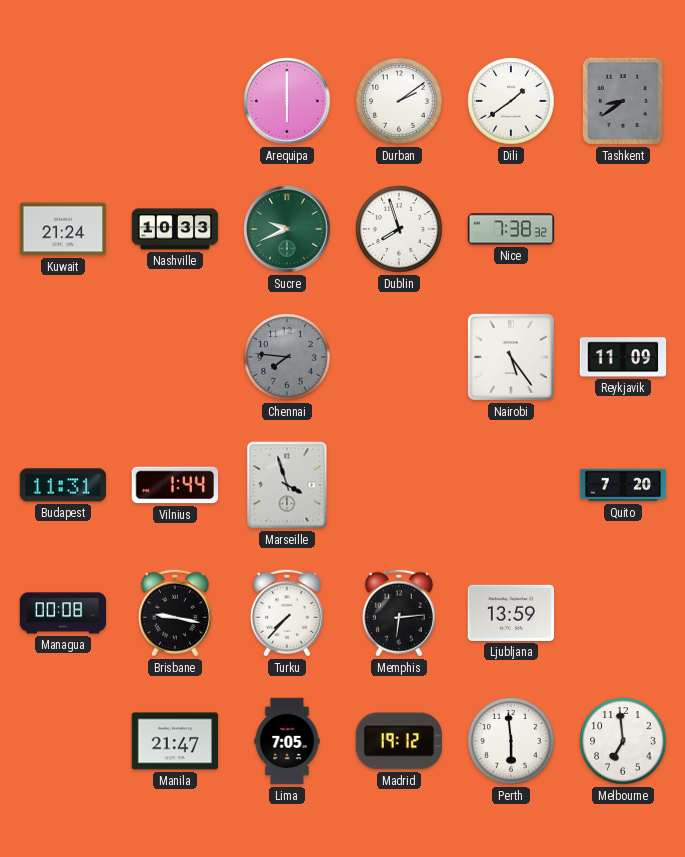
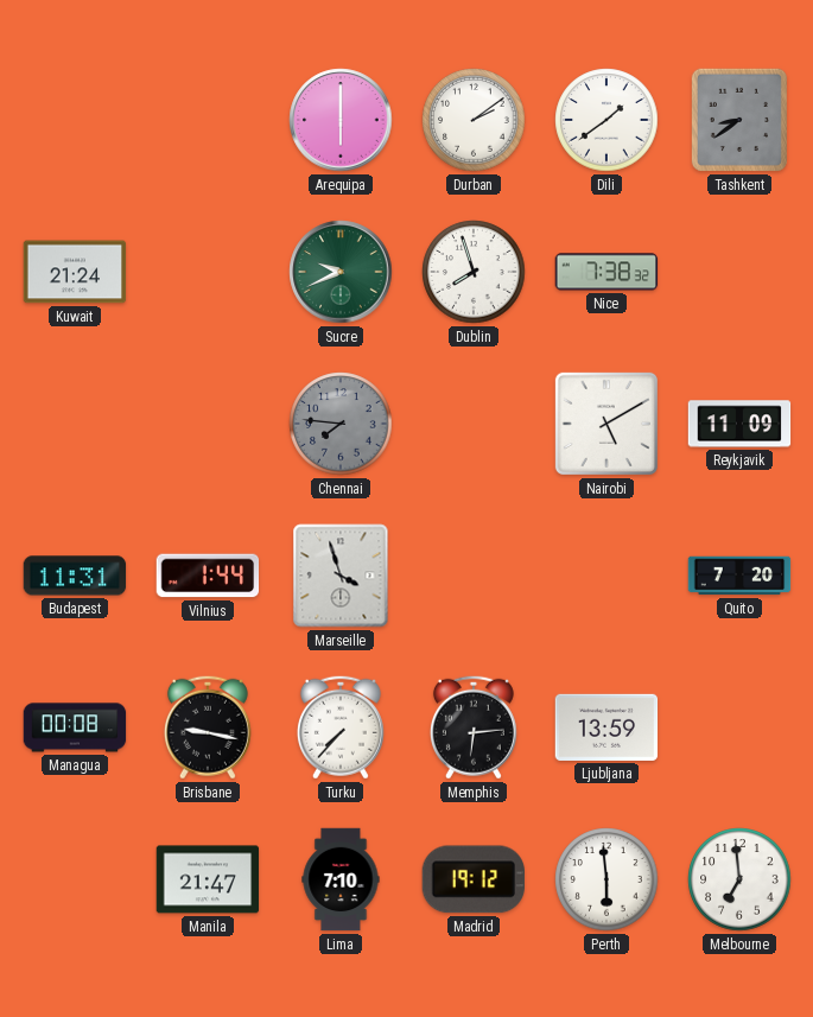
Nashville: 10:33 -> none (175, 229)
Nairobi: 5:24 -> 5:10 (606, 424)
Lima: 7:05 -> 7:10 (341, 879)
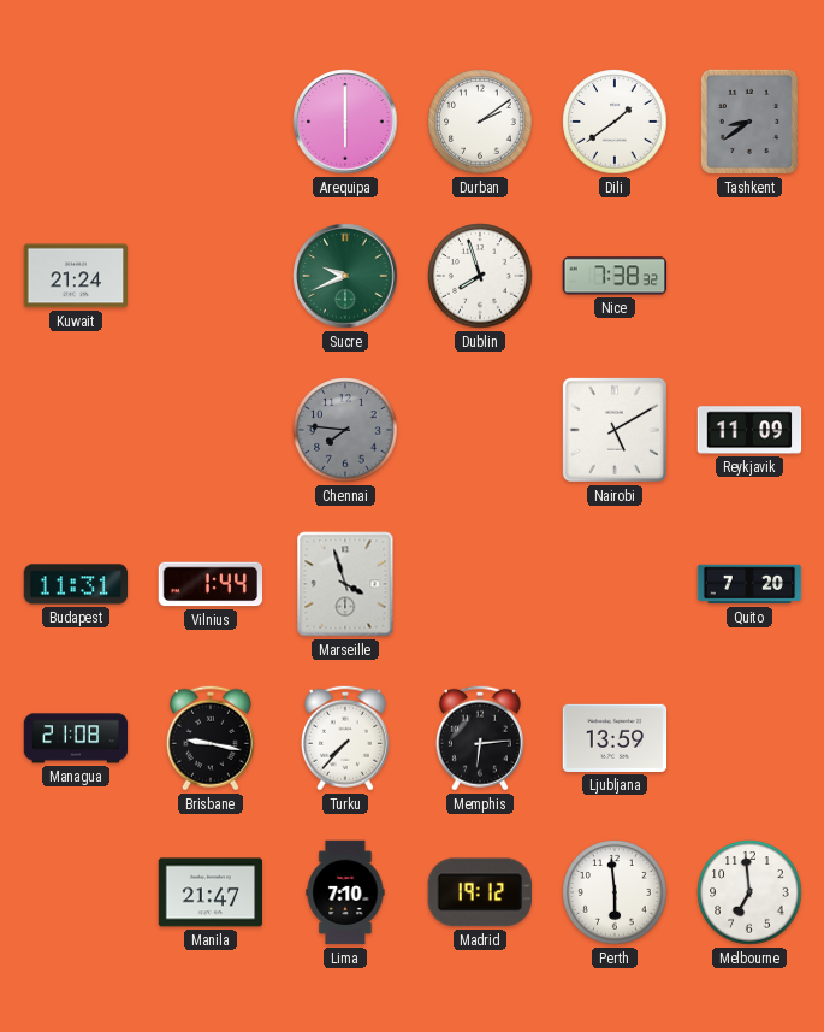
Managua: 00:08 -> 21:08 (76, 738)
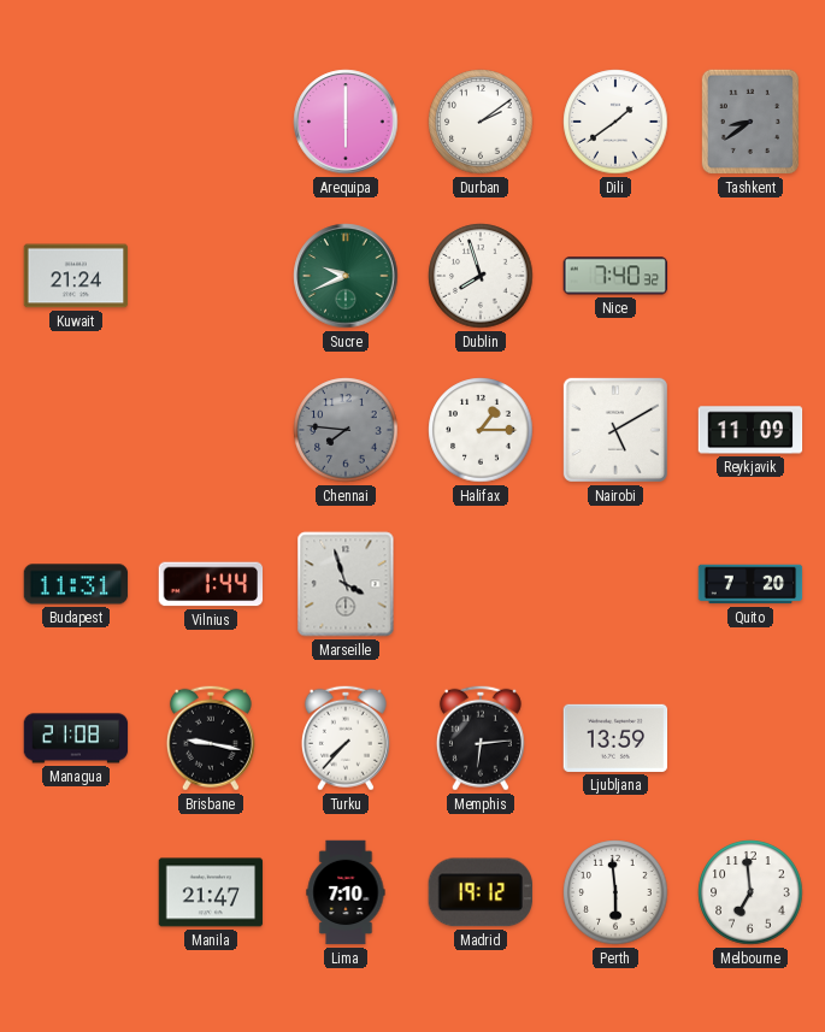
Nice: 7:38 -> 7:40 (615, 276)
Halifax: none -> 1:15 (481, 430)
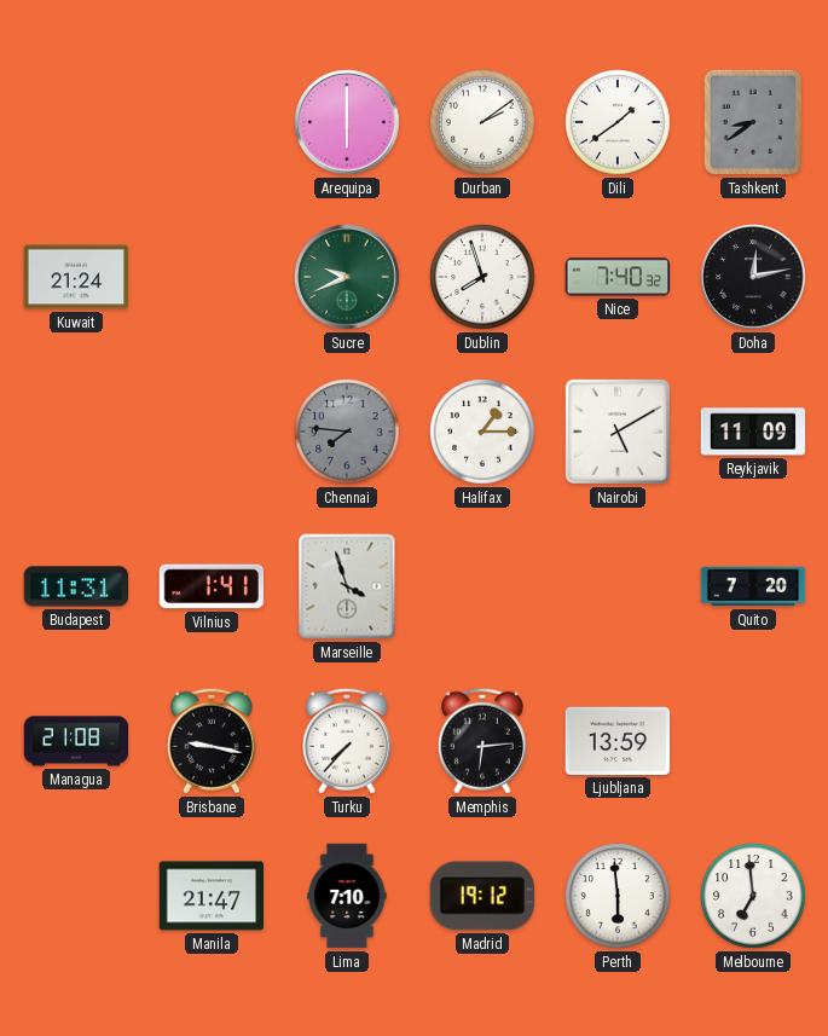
Doha: none -> 12:13 (753, 277)
Vilnius: 1:44 -> 1:41 (212, 586)
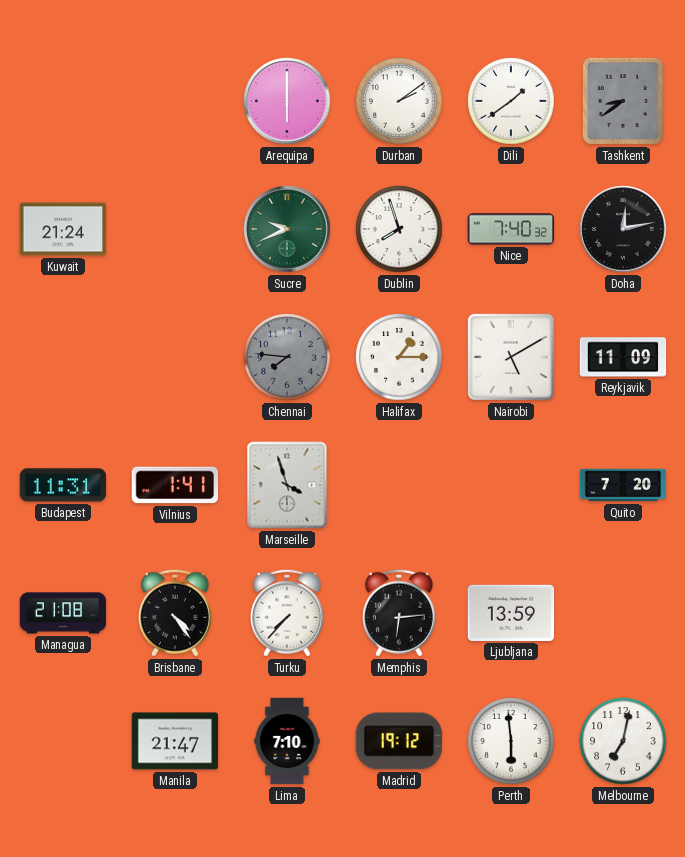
Brisbane: 9:17 -> 4:24 (175, 613)
Melbourne: 6:59 -> 7:02 (623, 741)
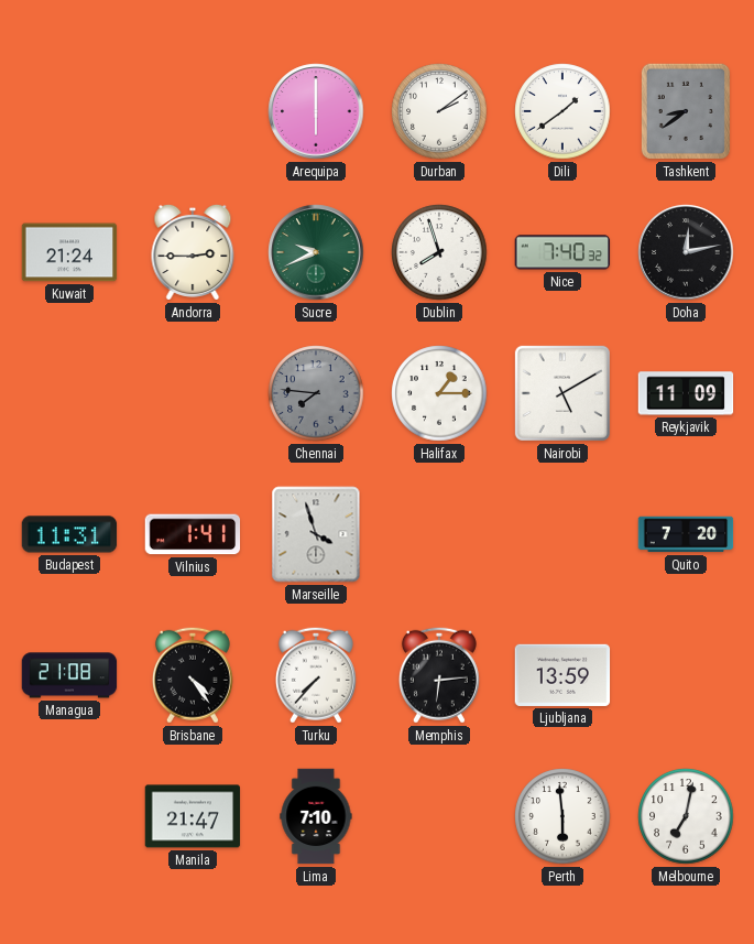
Andorra: none -> 2:45 (193, 252)
Madrid: 19:12 -> none (399, 741)
